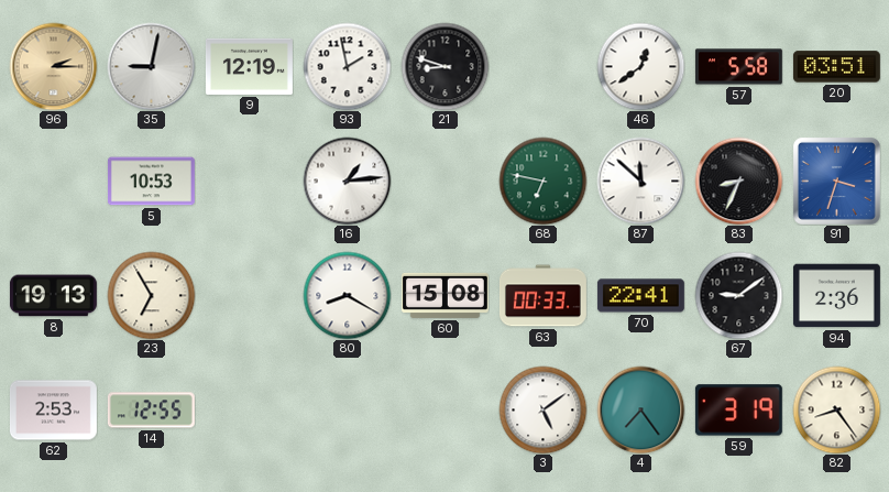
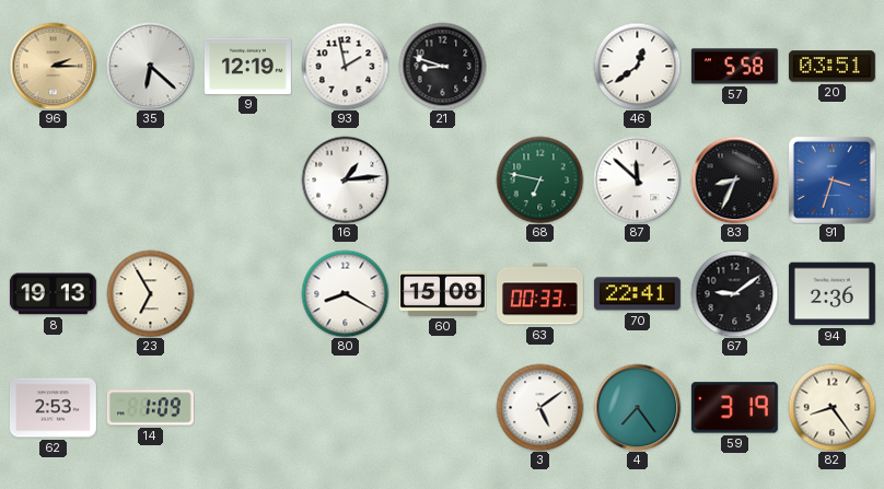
35: 9:02 -> 6:22 (150, 66)
5: 10:53 -> none (151, 182)
14: 12:55 -> 1:09 (150, 408)
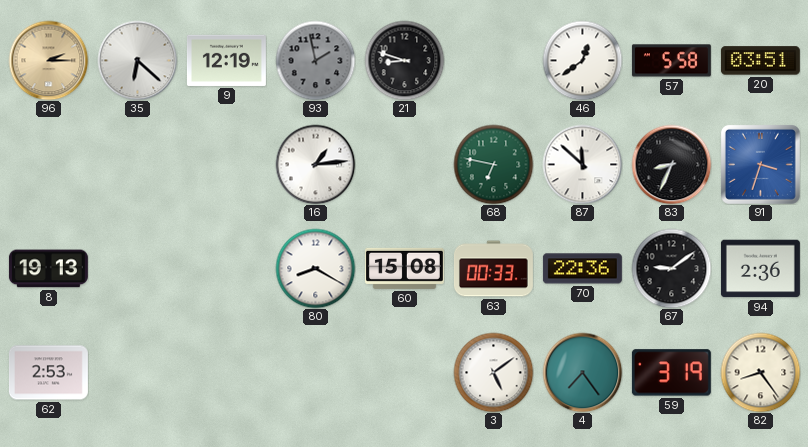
93 dial: white -> grey (315, 60)
23: 6:55 -> none (150, 293)
70: 22:41 -> 22:36 (582, 269)
14: 1:09 -> none (150, 408)
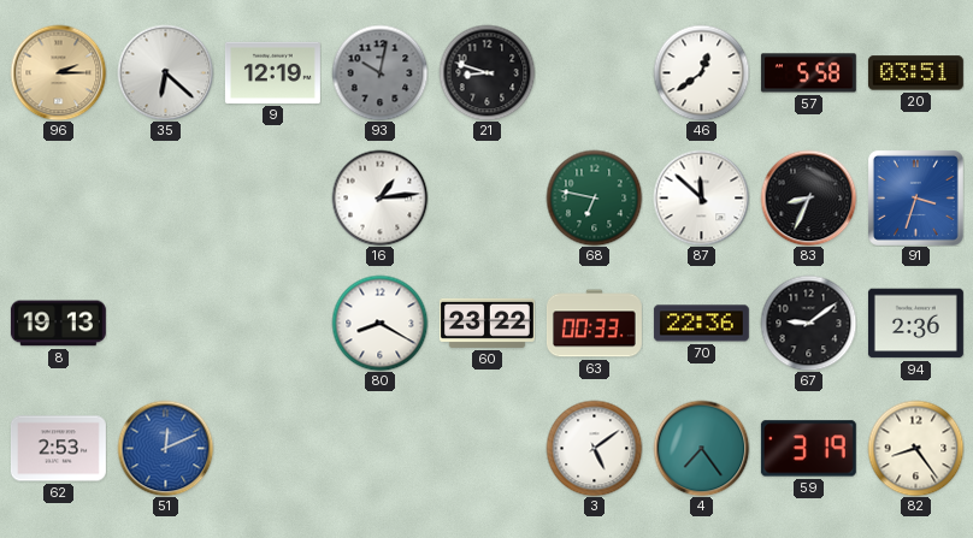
93: 1:58 -> 10:02 (379, 72)
60: 15:08 -> 23:22 (486, 323)
51: none -> 12:11 (165, 448)
